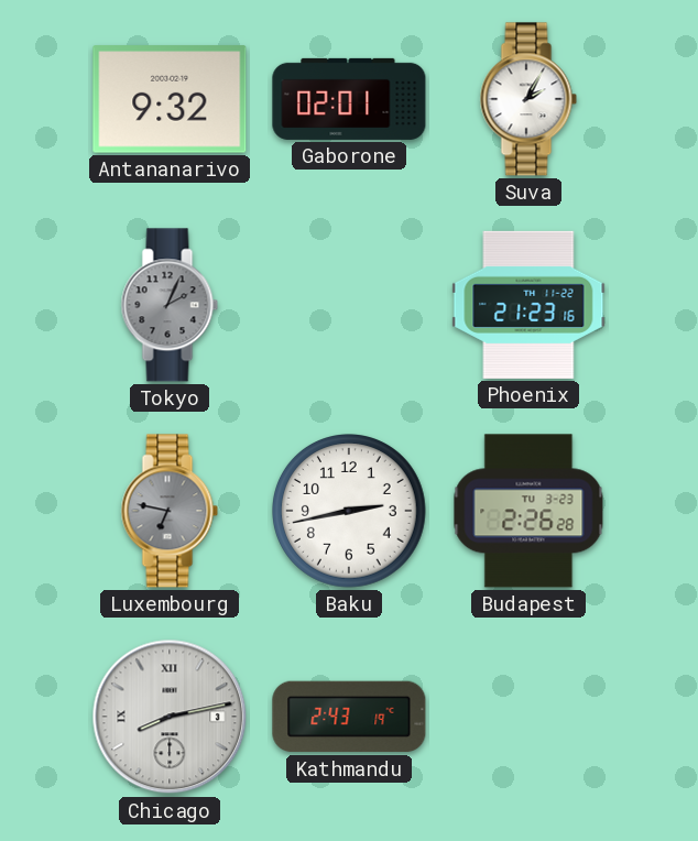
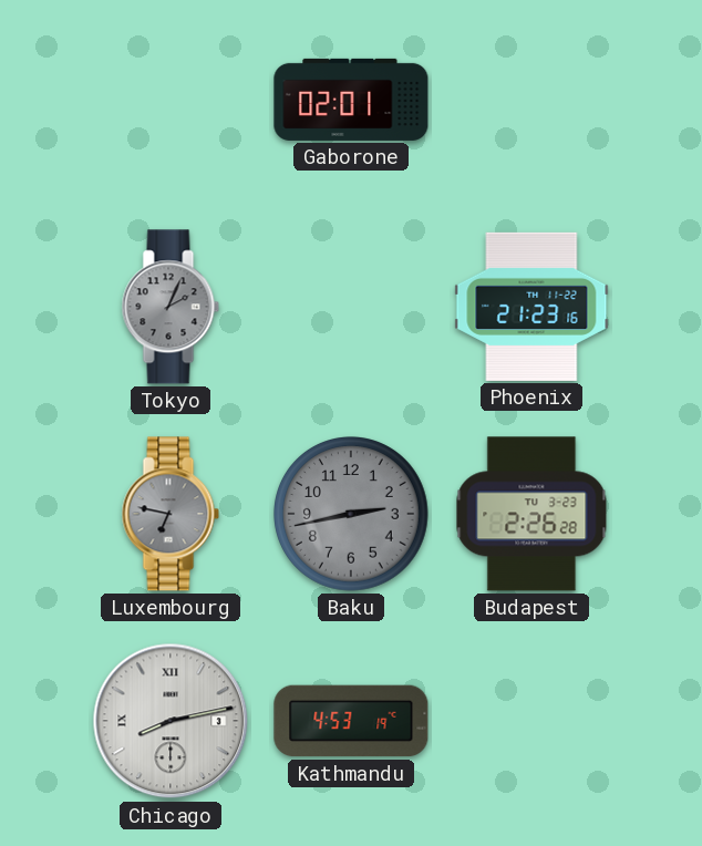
Antananarivo: 9:32 -> none (170, 99)
Suva: 2:05 -> none (528, 99)
Baku dial: white -> grey (352, 515)
Kathmandu: 2:43 -> 4:53 (351, 721)
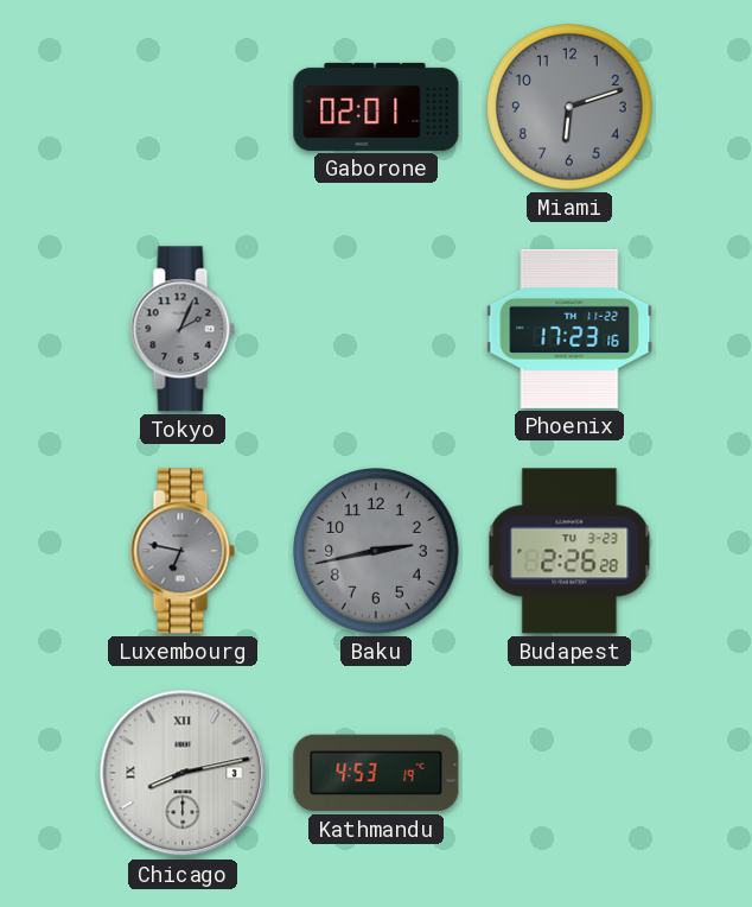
Miami: none -> 6:12 (571, 108)
Phoenix: 21:23 -> 17:23 (569, 329)
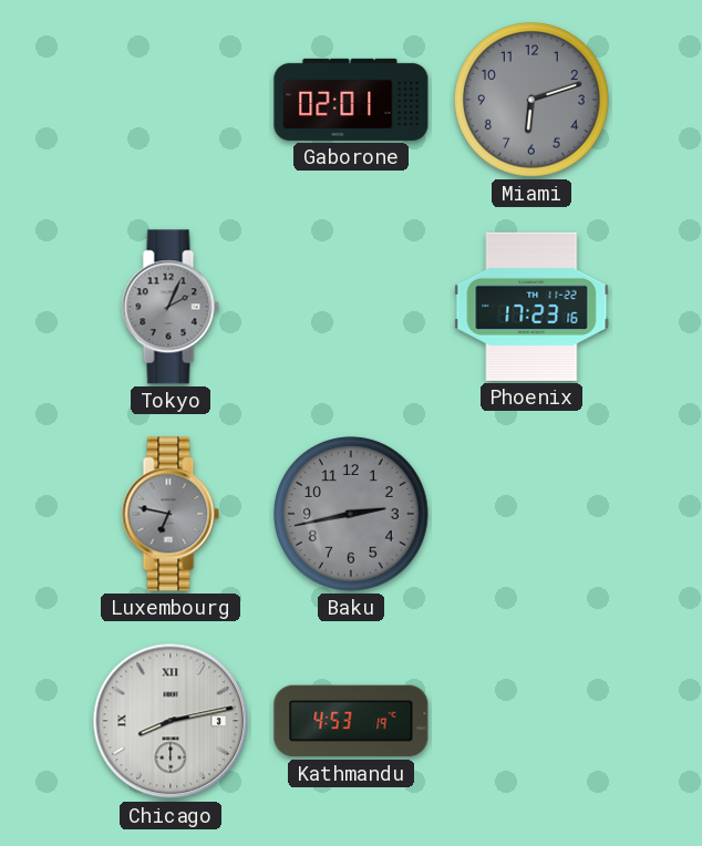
Budapest: 2:26 -> none (569, 551)
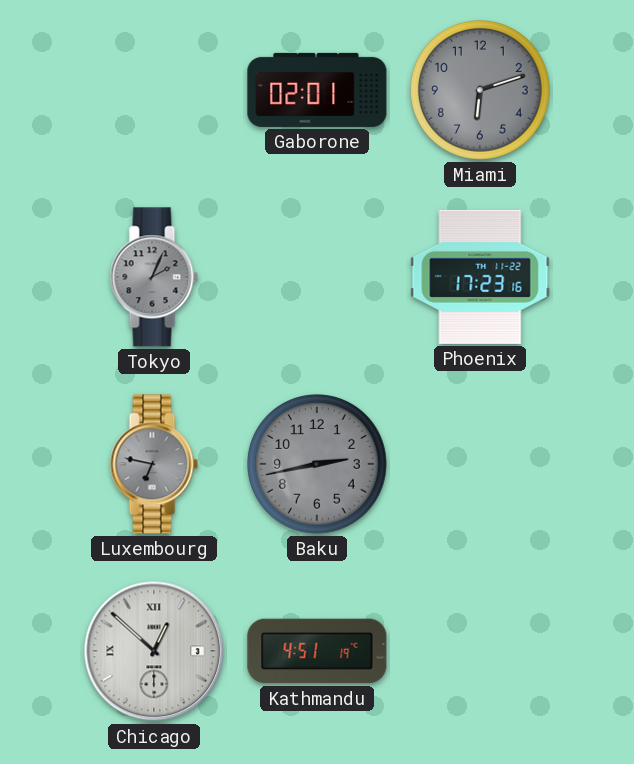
Chicago: 8:13 -> 12:52 (154, 651)
Kathmandu: 4:53 -> 4:51 (317, 651)
